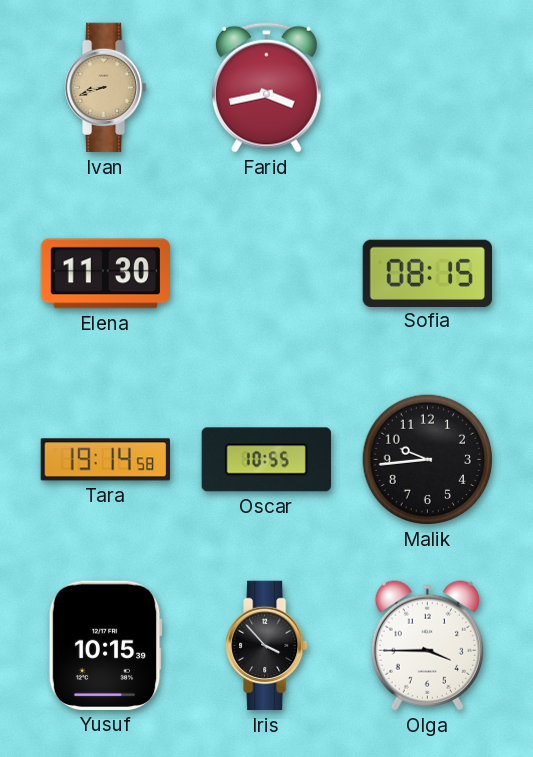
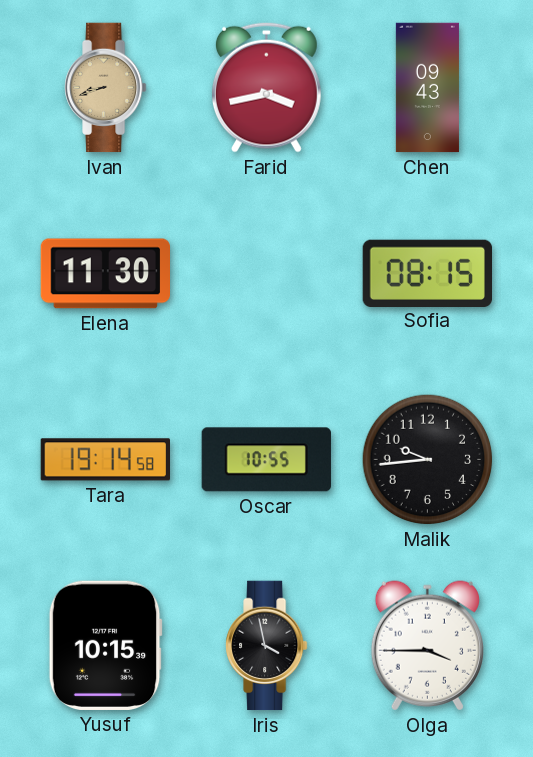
Chen: none -> 09:43 (427, 88)
Iris: 3:53 -> 3:58 (267, 646)
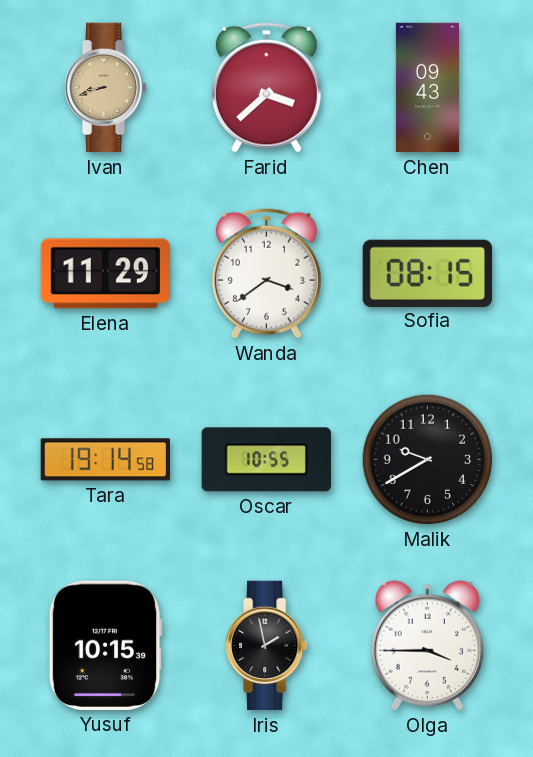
Farid: 3:43 -> 3:38 (266, 87)
Elena: 11:30 -> 11:29 (105, 274)
Wanda: none -> 3:39 (266, 273)
Malik: 9:44 -> 9:40 (428, 460)
Iris: 3:58 -> 1:58 (267, 646)
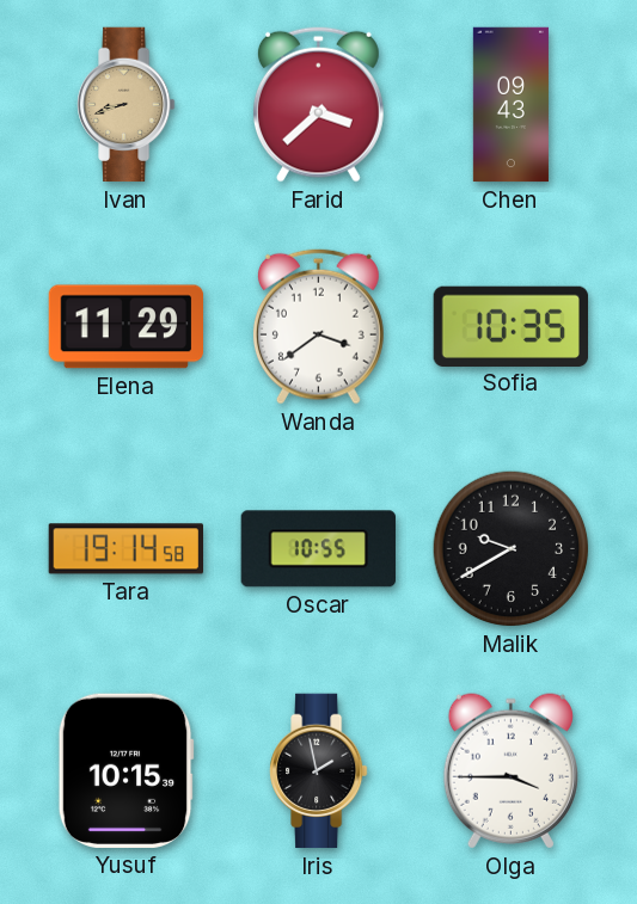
Sofia: 08:15 -> 10:35 (510, 326)
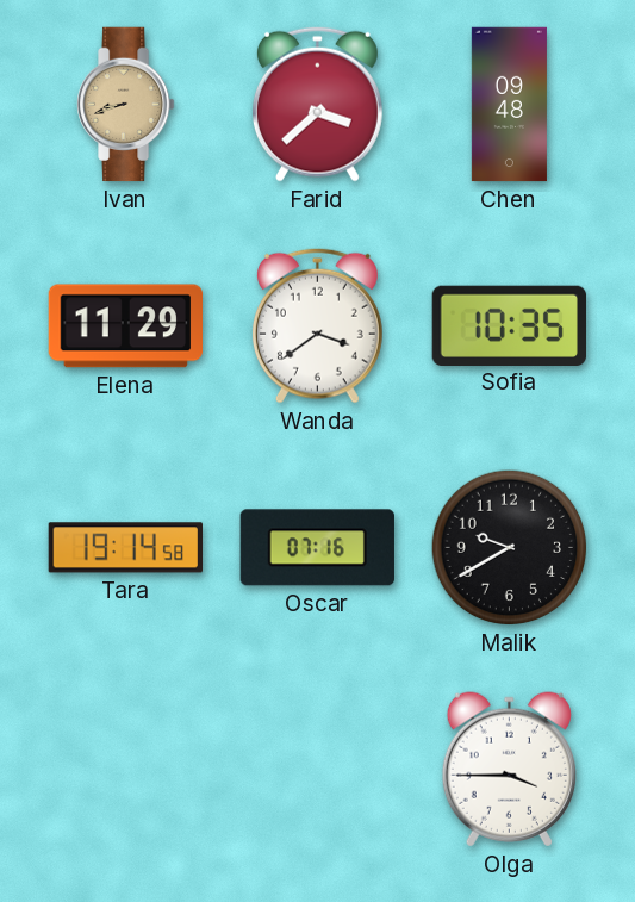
Chen: 09:43 -> 09:48 (509, 105)
Oscar: 10:55 -> 07:16 (317, 548)
Yusuf: 10:15 -> none (125, 770)
Iris: 1:58 -> none (319, 771)
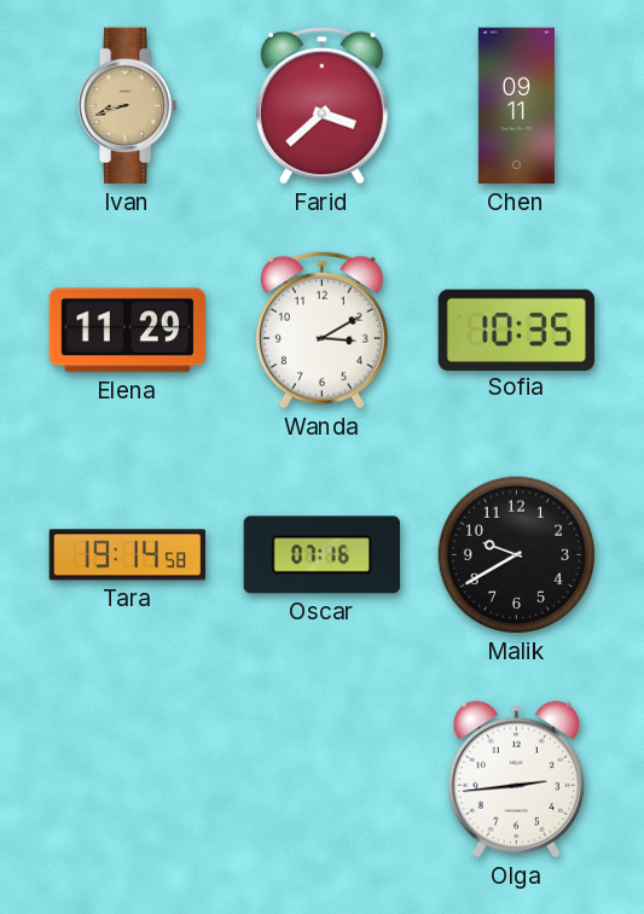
Chen: 09:48 -> 09:11 (516, 106)
Wanda: 3:39 -> 3:10 (321, 330)
Olga: 3:45 -> 2:44 (516, 780)
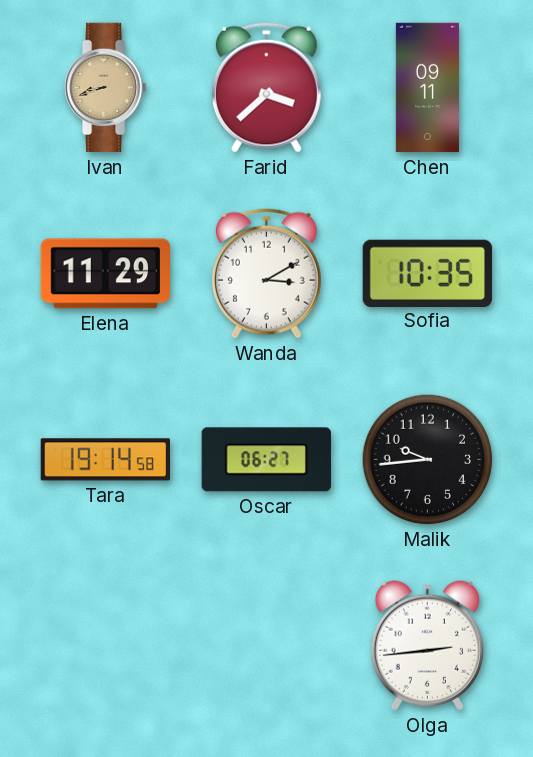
Oscar: 07:16 -> 06:27 (266, 460)
Malik: 9:40 -> 9:44 (428, 460)
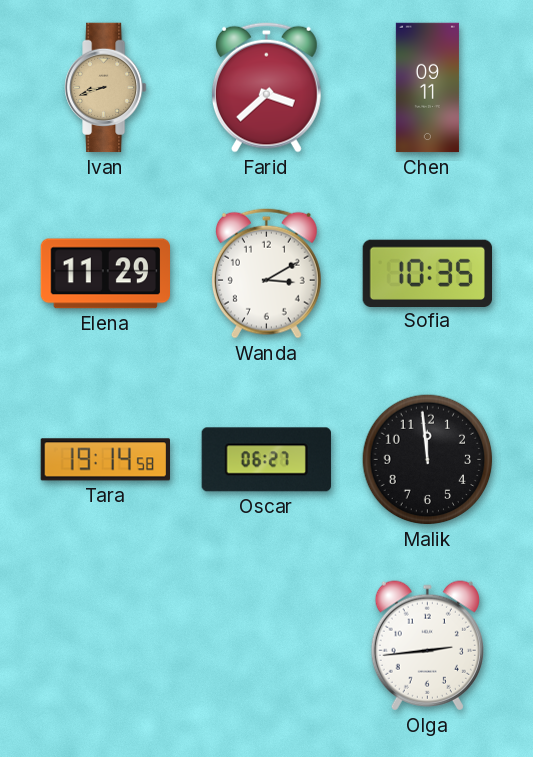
Malik: 9:44 -> 11:59 (428, 460)
